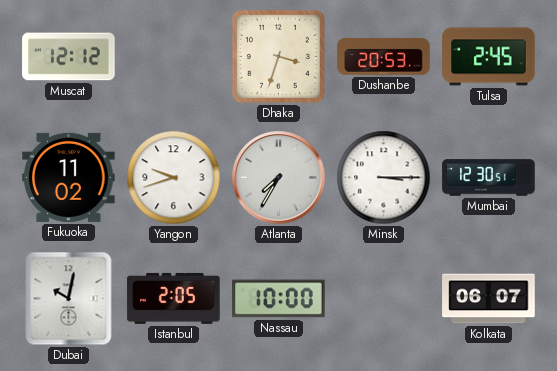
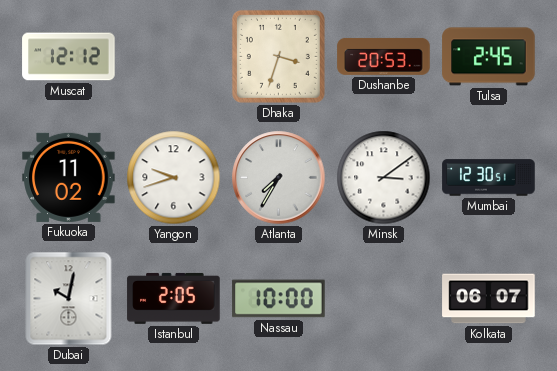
Minsk: 3:15 -> 3:09 (384, 178)
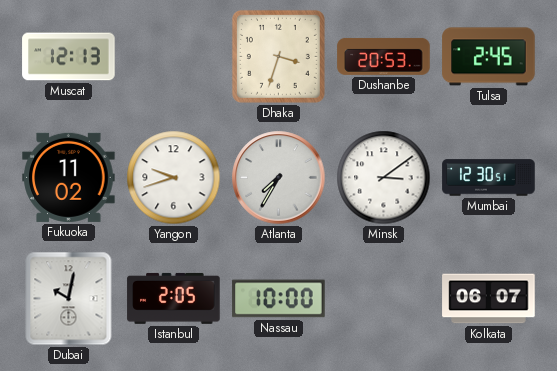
Muscat: 12:12 -> 12:13 (69, 57)
